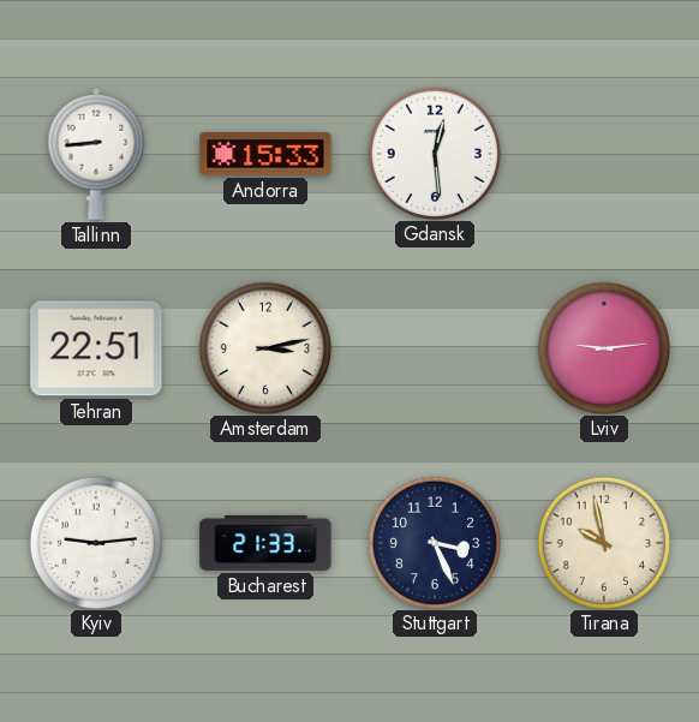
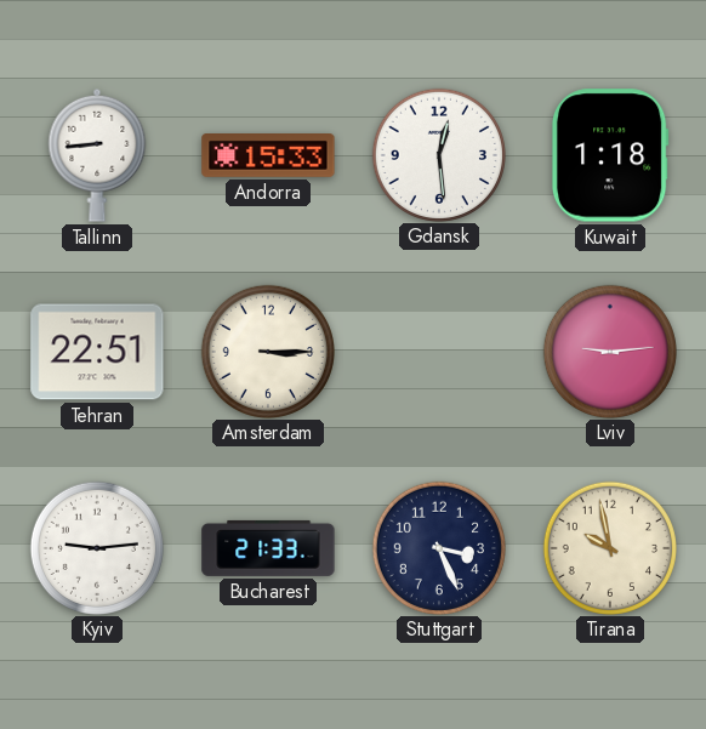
Kuwait: none -> 1:18 (610, 155)
Amsterdam: 3:13 -> 3:15 (267, 351)
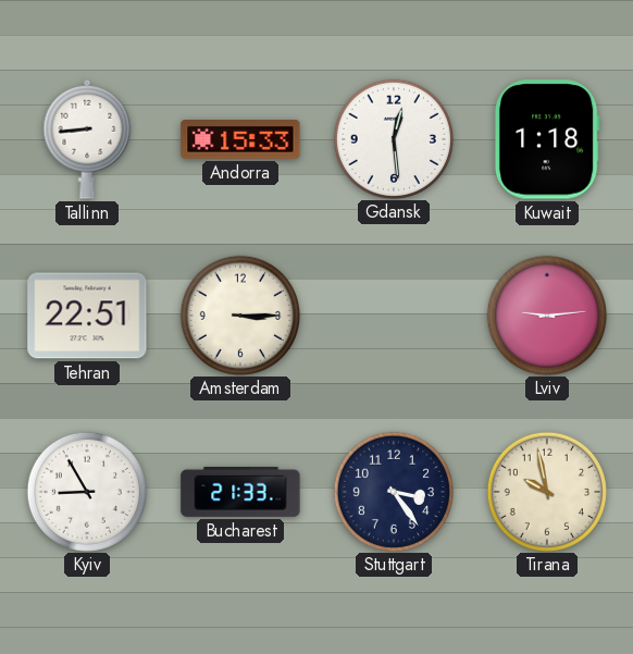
Kyiv: 9:14 -> 8:55 (86, 491)
Stuttgart: 3:26 -> 3:24 (393, 491)
